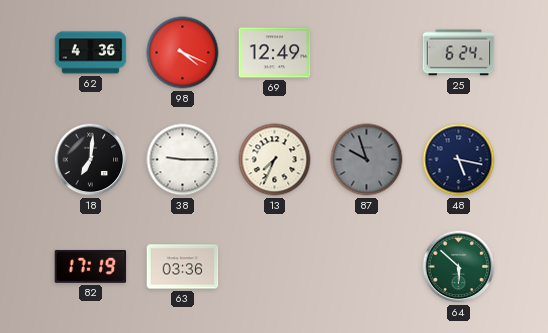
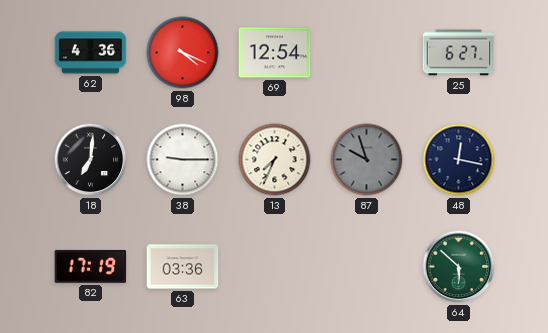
69: 12:49 -> 12:54 (275, 53)
25: 6:24 -> 6:27 (459, 53)
48: 5:17 -> 12:17 (459, 160)
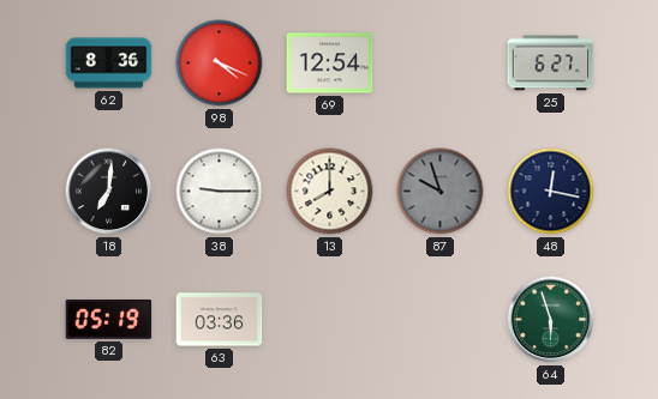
62: 4:36 -> 8:36 (109, 64)
13: 7:34 -> 8:00 (330, 192)
82: 17:19 -> 05:19 (109, 319)
64: 5:52 -> 5:57 (551, 320)
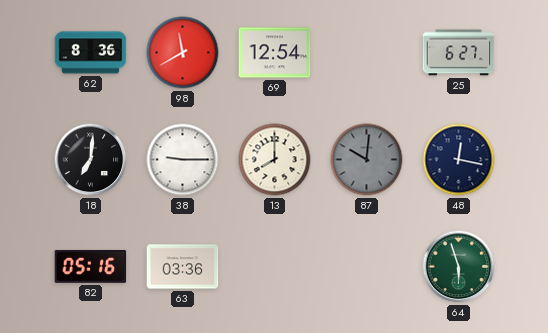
98: 4:19 -> 11:40 (183, 53)
87: 9:57 -> 10:01 (367, 160)
82: 05:19 -> 05:16 (91, 266)
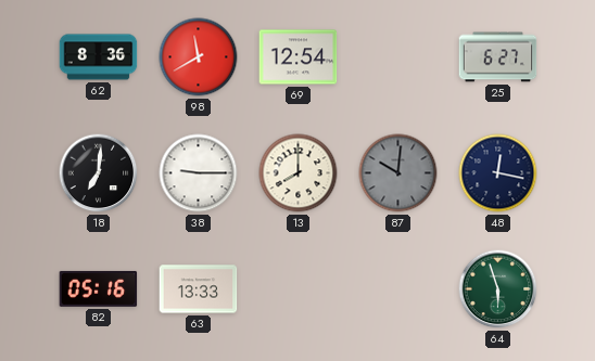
63: 03:36 -> 13:33 (199, 289)
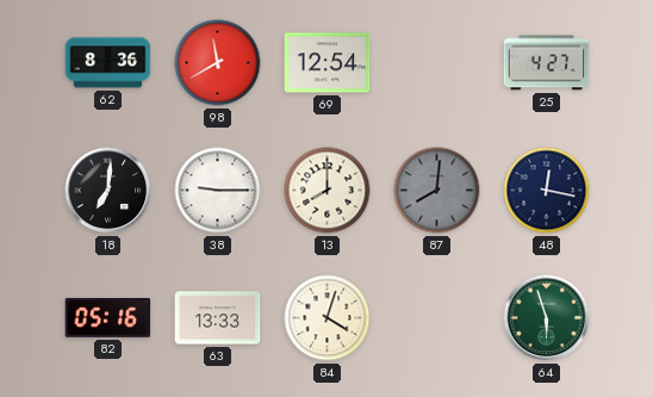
25: 6:27 -> 4:27 (547, 63)
87: 10:01 -> 8:01 (437, 191)
84: none -> 4:03 (328, 318)
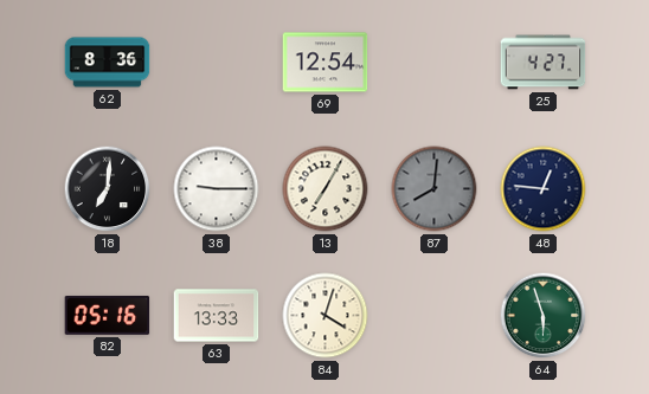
98: 11:40 -> none (218, 63)
13: 8:00 -> 7:05 (326, 189)
48: 12:17 -> 12:46 (544, 189)
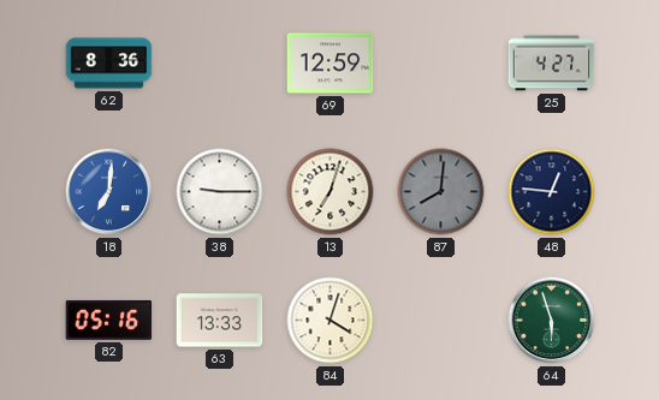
69: 12:54 -> 12:59 (331, 64)
18 dial: black -> blue (109, 192)
13: 7:05 -> 7:03 (331, 192)
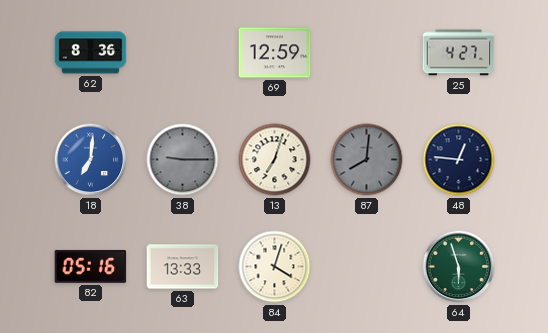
38 dial: white -> grey (183, 160)
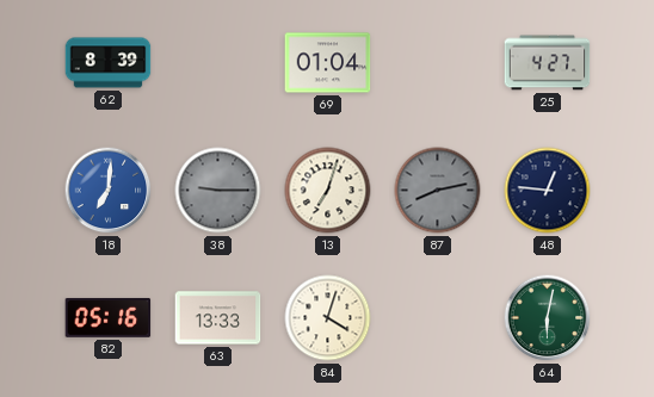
62: 8:36 -> 8:39 (109, 63)
69: 12:59 -> 01:04 (328, 63)
87: 8:01 -> 8:13 (438, 191)
64: 5:57 -> 6:02 (548, 318)
